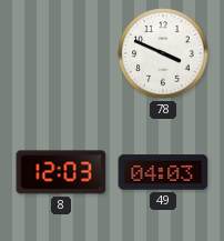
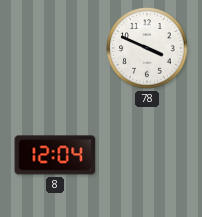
8: 12:03 -> 12:04 (55, 155)
49: 04:03 -> none (163, 172)
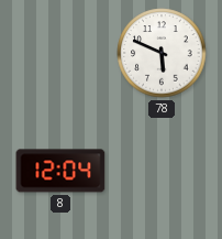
78: 3:49 -> 5:49 (162, 53)
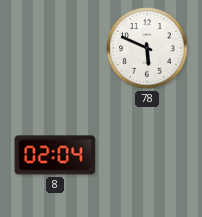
8: 12:04 -> 02:04 (55, 155)
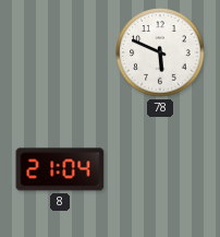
8: 02:04 -> 21:04 (60, 169)
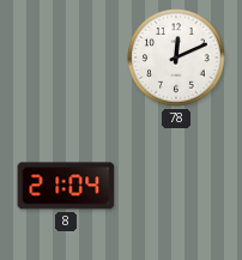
78: 5:49 -> 12:11 (176, 58)
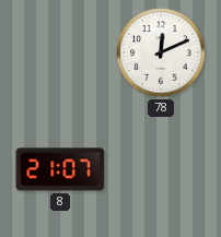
8: 21:04 -> 21:07 (60, 169)
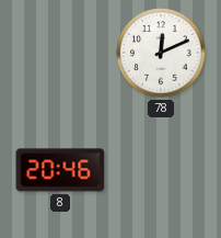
8: 21:07 -> 20:46 (60, 170)
